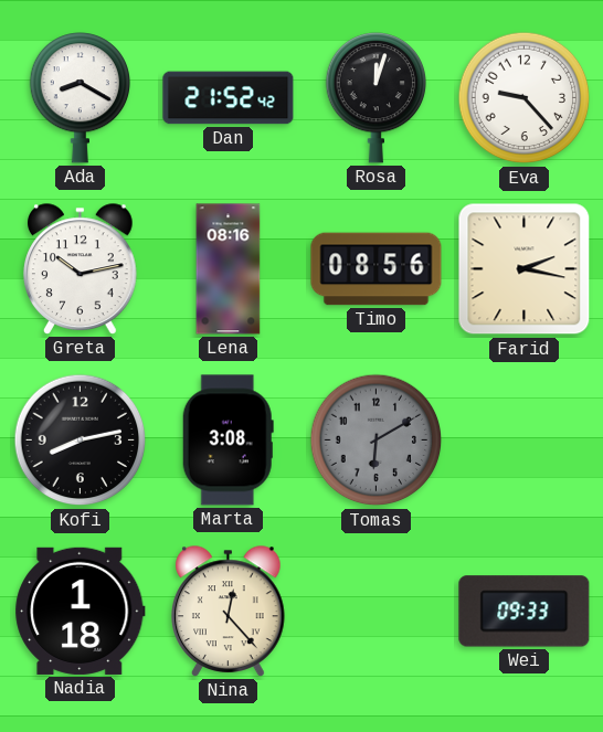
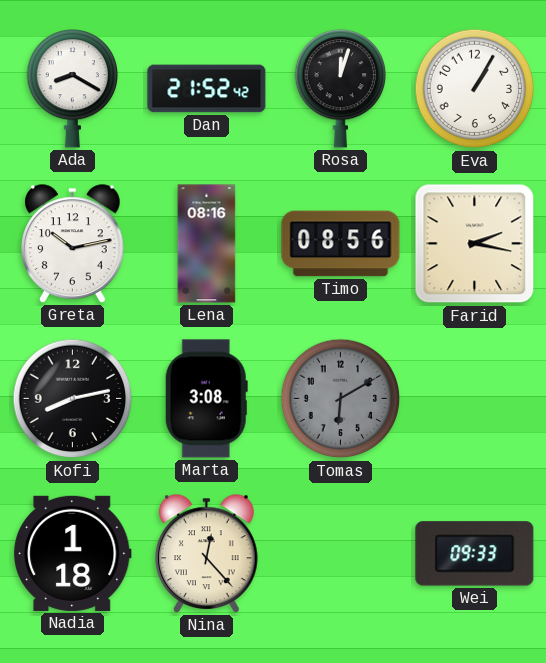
Eva: 9:23 -> 1:05 (475, 89)
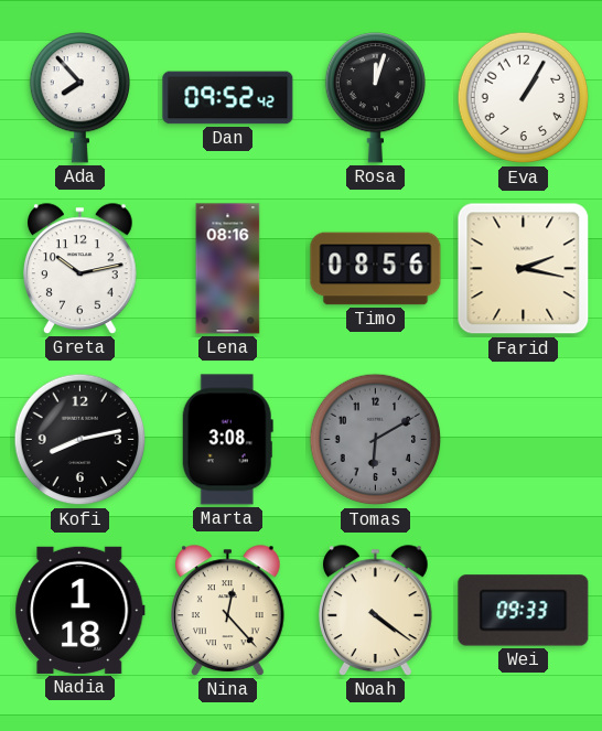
Ada: 8:20 -> 7:53 (79, 98)
Dan: 21:52 -> 09:52 (228, 98)
Noah: none -> 4:21 (376, 611)
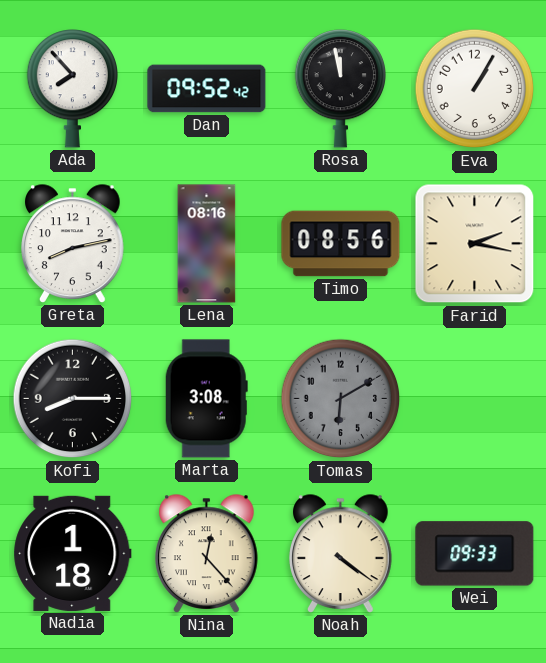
Rosa: 12:03 -> 11:58 (340, 89)
Greta: 10:13 -> 8:13 (73, 244)
Kofi: 8:13 -> 8:15 (73, 399)
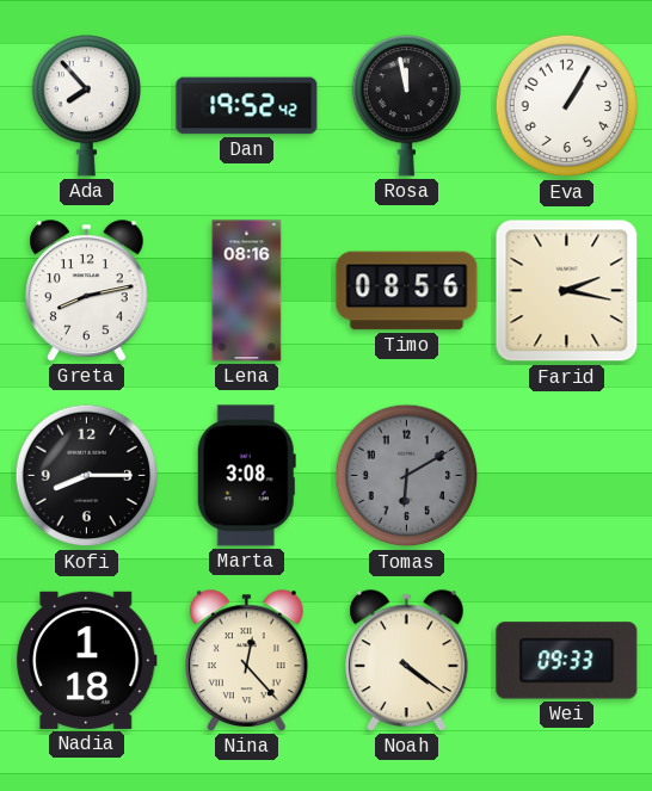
Dan: 09:52 -> 19:52 (247, 106)
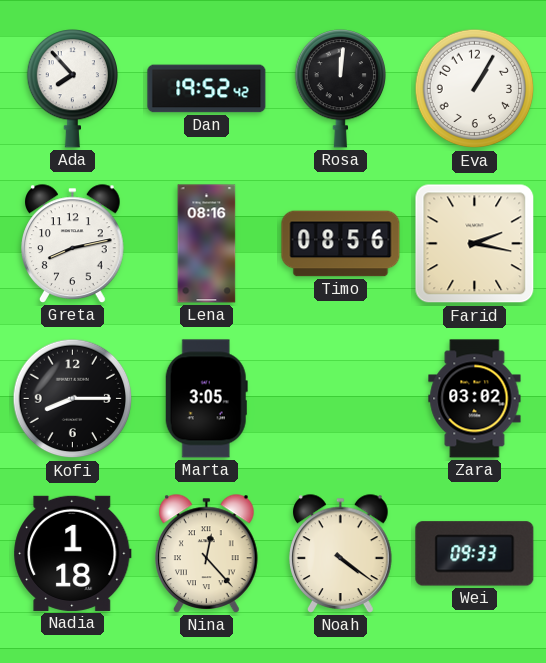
Rosa: 11:58 -> 12:01 (340, 89)
Marta: 3:08 -> 3:05 (206, 399)
Tomas: 6:10 -> none (407, 476)
Zara: none -> 03:02 (475, 399)
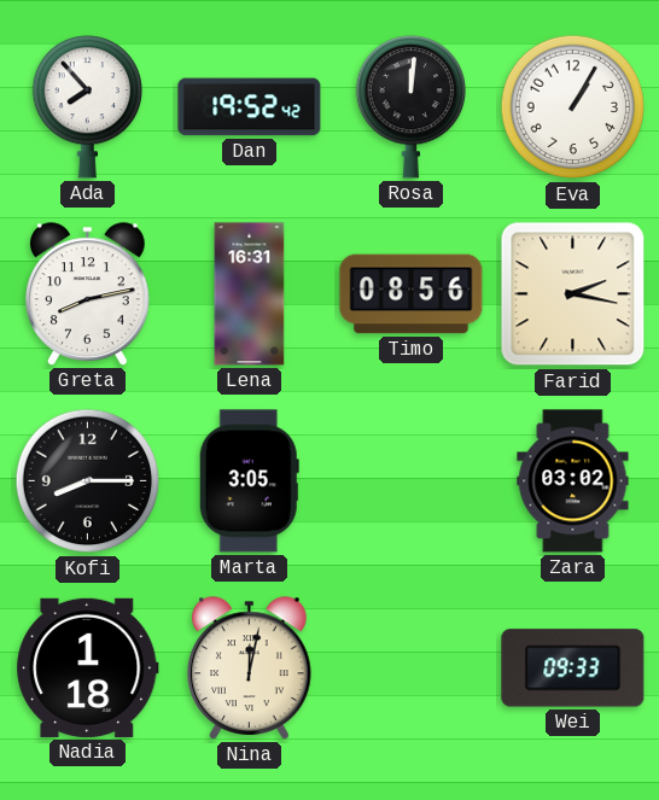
Lena: 08:16 -> 16:31 (250, 294)
Nina: 12:23 -> 12:02 (250, 668)
Noah: 4:21 -> none (341, 554)
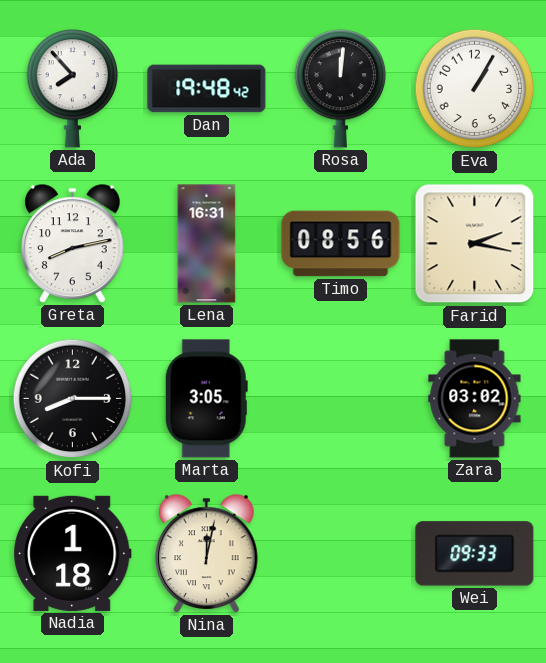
Dan: 19:52 -> 19:48 (207, 89)
